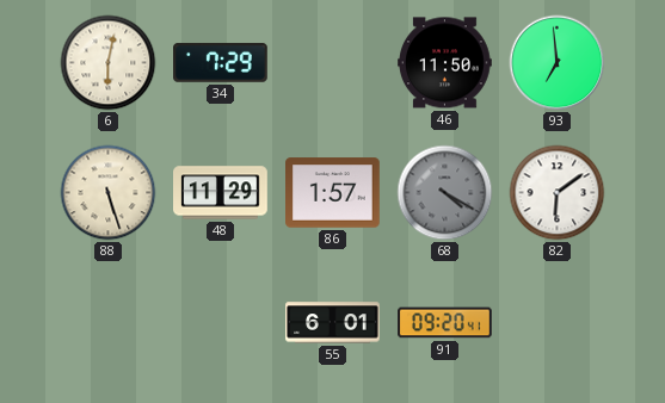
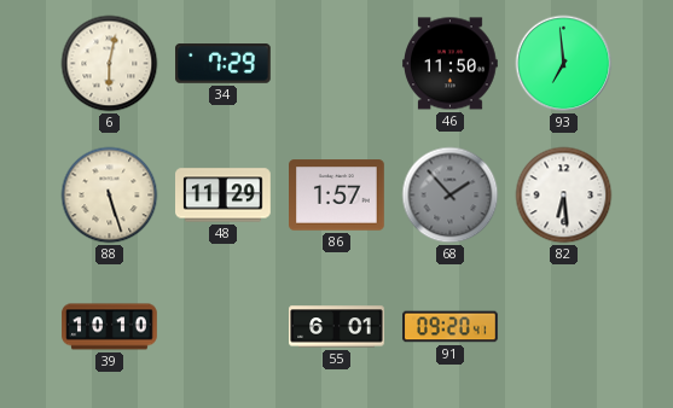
68: 4:20 -> 1:53 (451, 196)
82: 6:09 -> 6:29 (564, 196)
39: none -> 10:10 (110, 327)
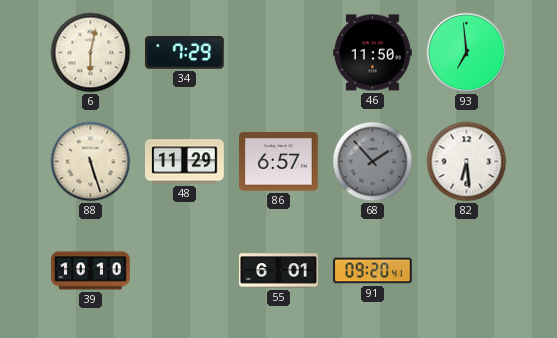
86: 1:57 -> 6:57 (279, 162)
